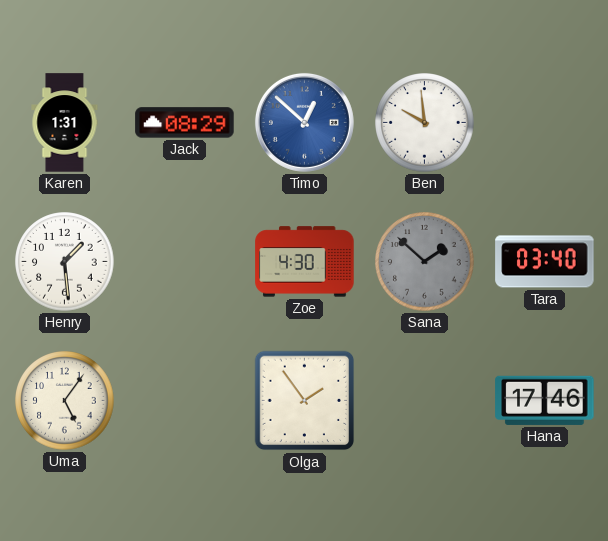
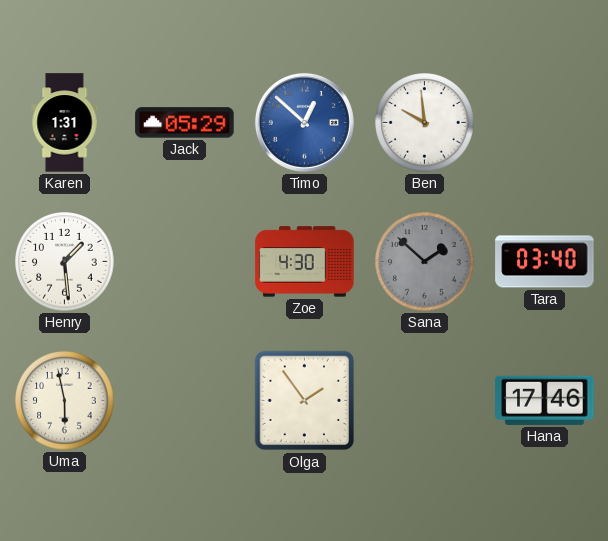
Jack: 08:29 -> 05:29 (185, 123)
Uma: 5:06 -> 5:58 (65, 401)
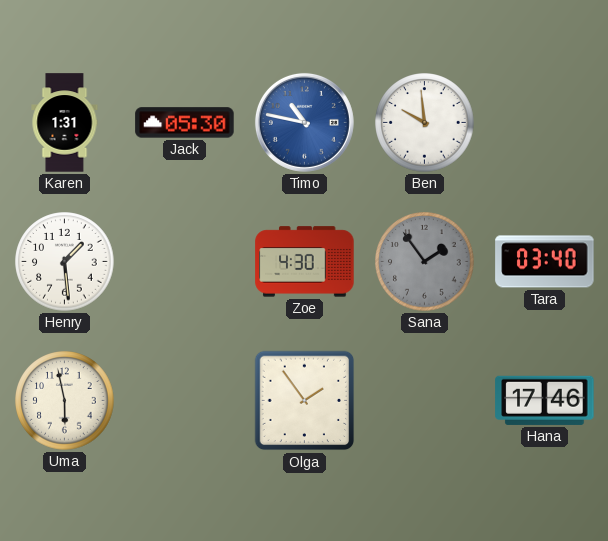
Jack: 05:29 -> 05:30 (185, 123)
Timo: 12:52 -> 10:47 (304, 122)
Sana: 1:52 -> 1:54 (425, 262)
